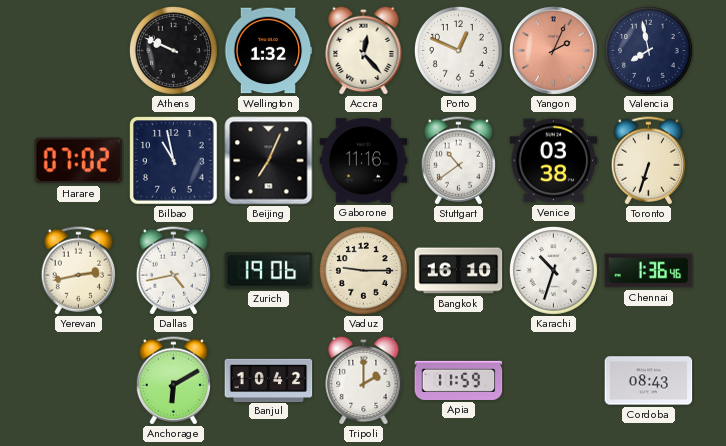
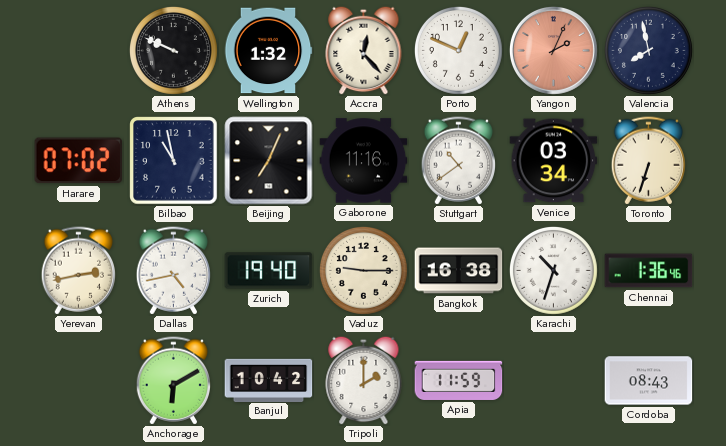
Venice: 03:38 -> 03:34 (554, 161)
Zurich: 19:06 -> 19:40 (269, 271)
Bangkok: 16:10 -> 16:38 (459, 271)
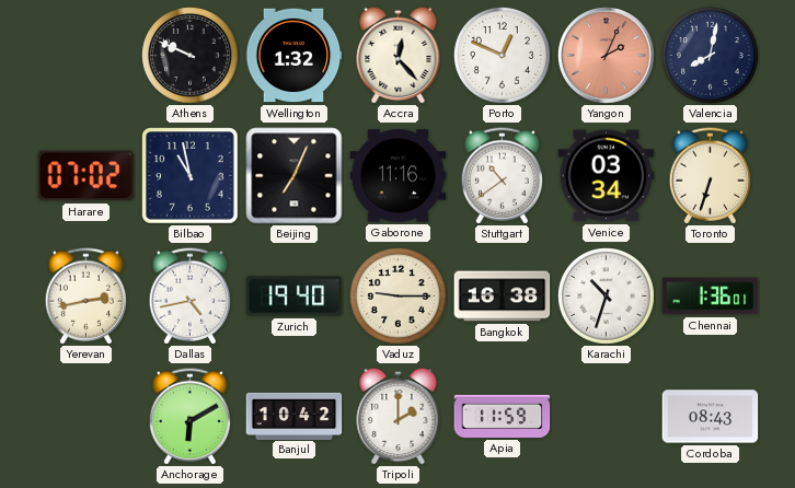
Valencia: 7:58 -> 8:02 (710, 55)
Chennai: 1:36:46 -> 1:36:01 (711, 297)
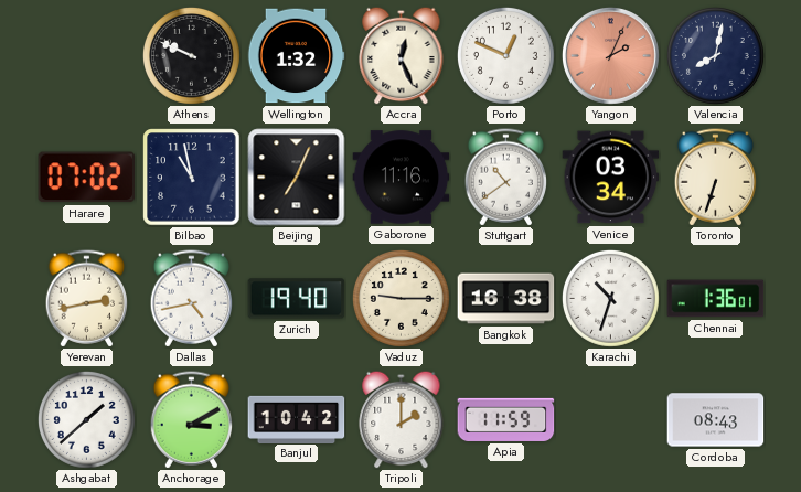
Accra: 12:23 -> 12:26 (402, 55)
Ashgabat: none -> 1:38 (86, 419)
Anchorage: 6:10 -> 3:10 (192, 420)
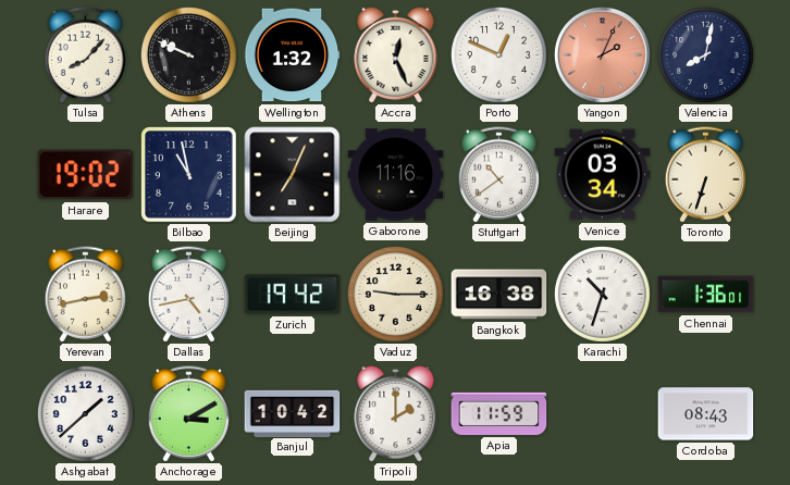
Tulsa: none -> 8:07 (86, 55)
Harare: 07:02 -> 19:02 (86, 175)
Zurich: 19:40 -> 19:42 (293, 295)
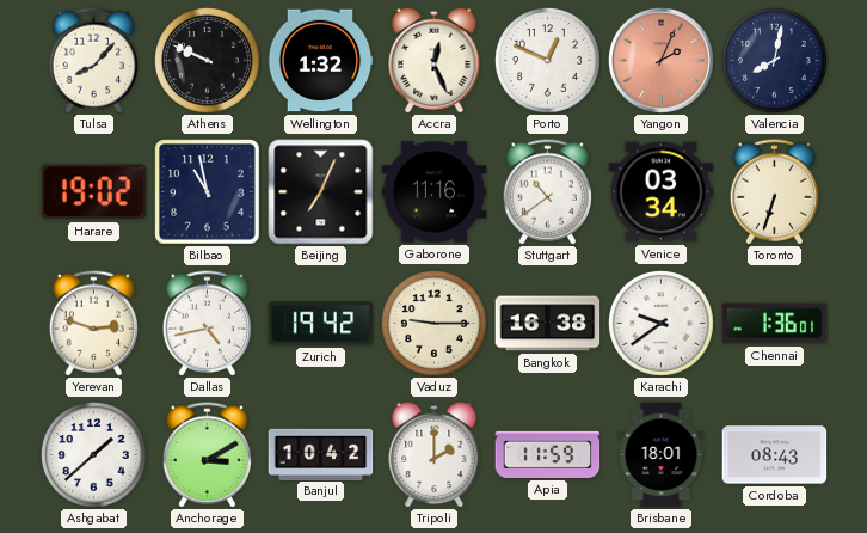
Yerevan: 2:43 -> 2:48 (94, 324)
Karachi: 10:33 -> 9:39 (660, 323)
Brisbane: none -> 18:01 (662, 455)
